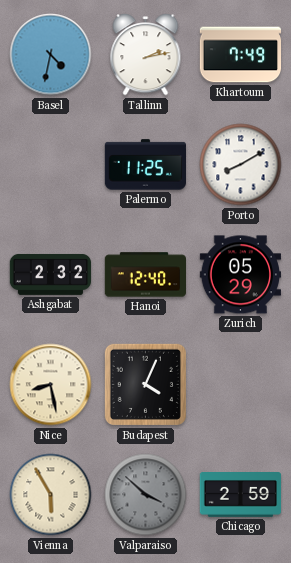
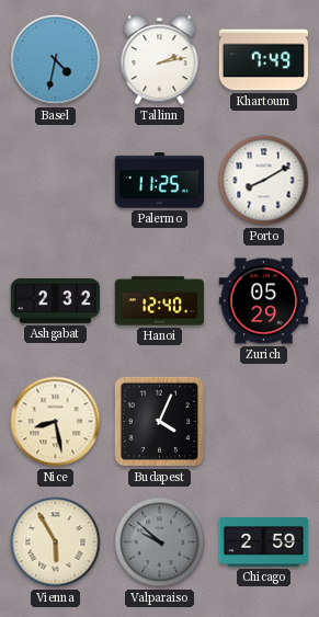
Valparaiso: 3:52 -> 9:52 (160, 542)
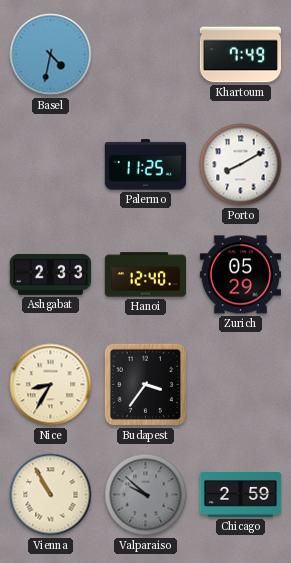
Tallinn: 2:13 -> none (160, 60)
Ashgabat: 2:32 -> 2:33 (51, 274)
Nice: 8:28 -> 8:35 (51, 385)
Budapest: 4:04 -> 3:36 (145, 384)
Vienna: 5:55 -> 10:55 (51, 495)
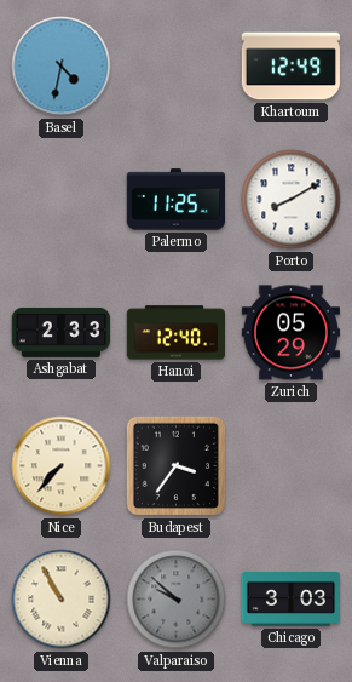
Khartoum: 7:49 -> 12:49 (292, 67)
Nice: 8:35 -> 7:37 (62, 466)
Chicago: 2:59 -> 3:03 (292, 600)
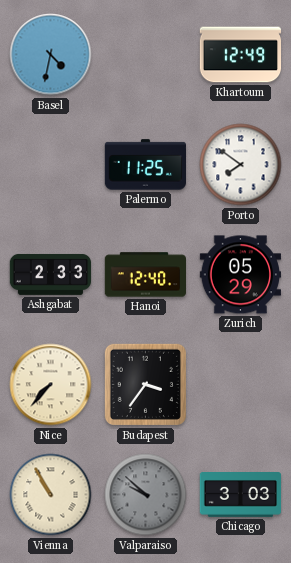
Porto: 8:10 -> 7:51 (241, 165)
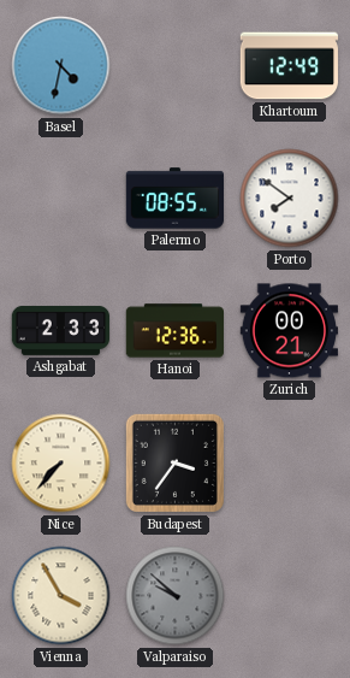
Palermo: 11:25 -> 08:55 (174, 199)
Hanoi: 12:40 -> 12:36 (174, 331)
Zurich: 05:29 -> 00:21 (289, 331)
Vienna: 10:55 -> 3:55 (61, 596)
Chicago: 3:03 -> none (241, 495)
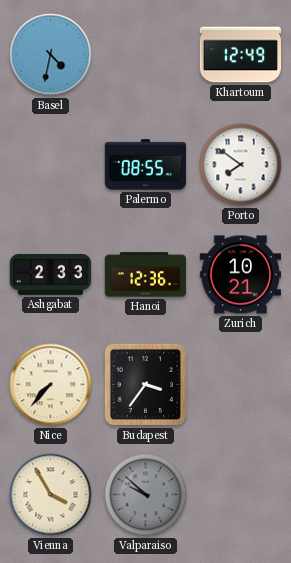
Zurich: 00:21 -> 10:21 (240, 275)
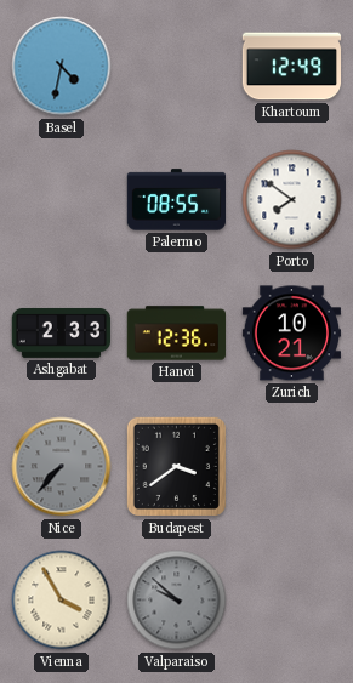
Nice dial: cream -> grey (62, 467)
Budapest: 3:36 -> 3:39 (176, 466)
